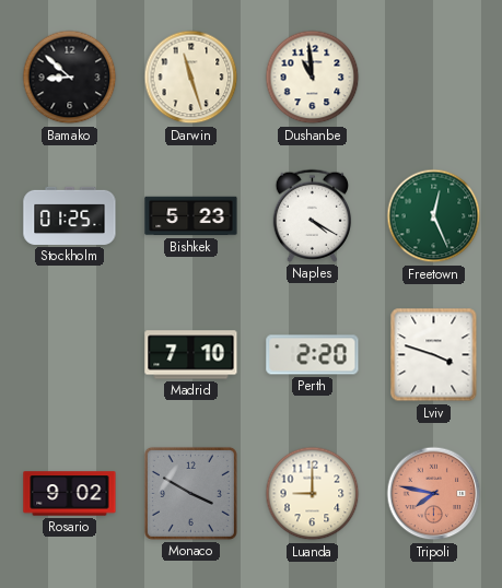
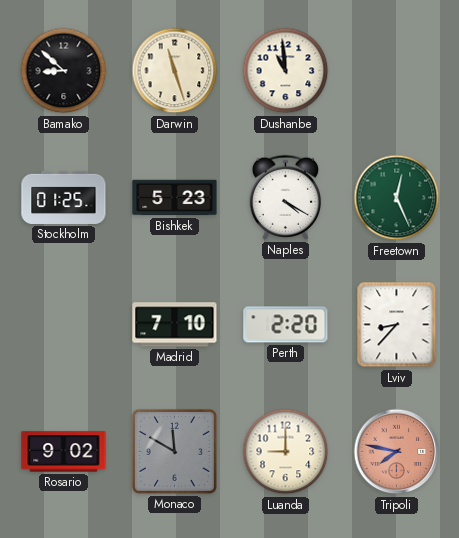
Lviv: 3:48 -> 8:37 (397, 325)
Monaco: 3:50 -> 11:50 (174, 451)
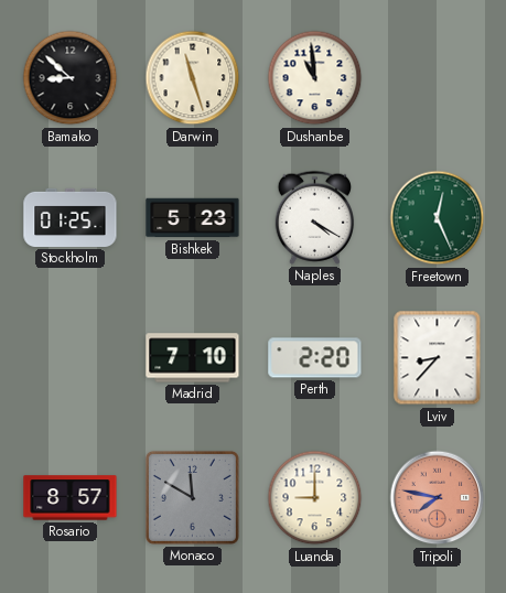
Rosario: 9:02 -> 8:57 (71, 498)
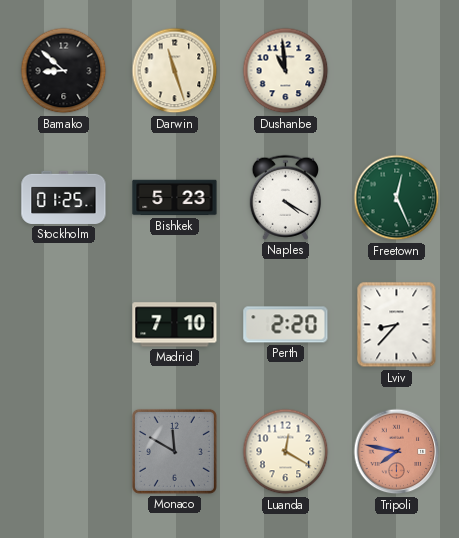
Rosario: 8:57 -> none (71, 498)
Luanda: 9:00 -> 12:20 (286, 452)
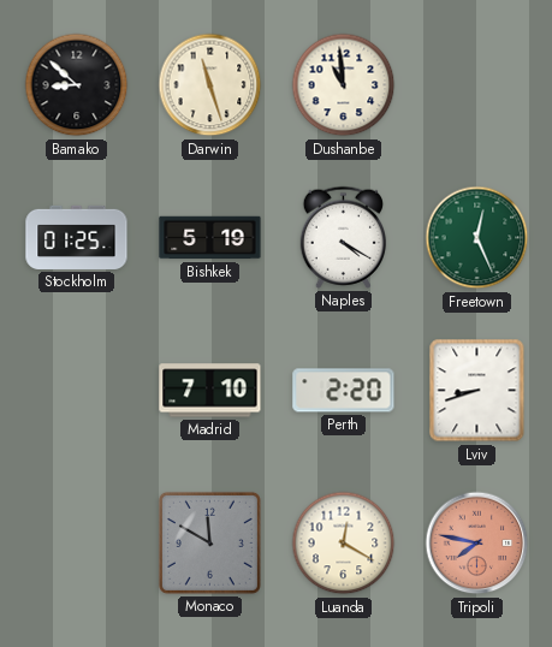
Bishkek: 5:23 -> 5:19 (210, 238)
Lviv: 8:37 -> 8:42 (477, 391)
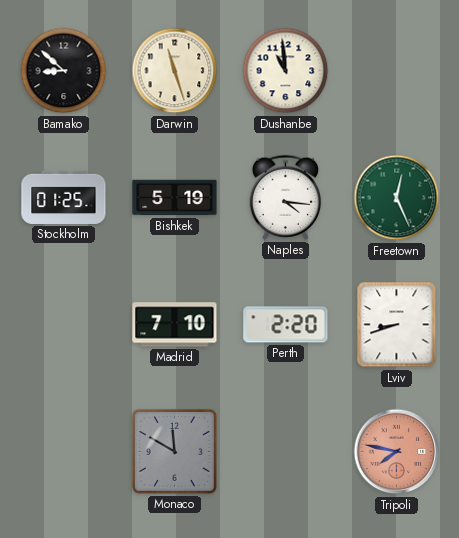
Naples: 4:20 -> 4:16 (286, 197)
Luanda: 12:20 -> none (344, 544)
